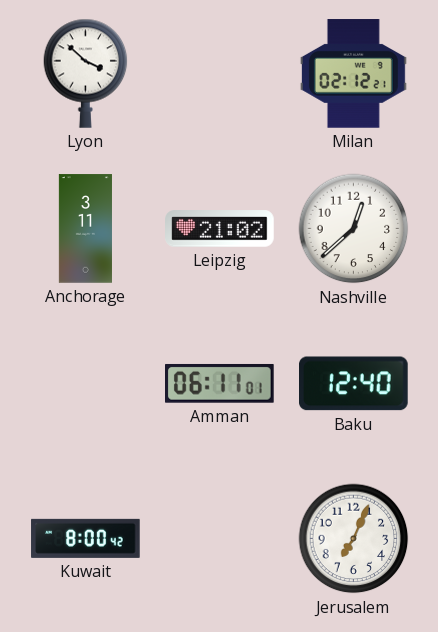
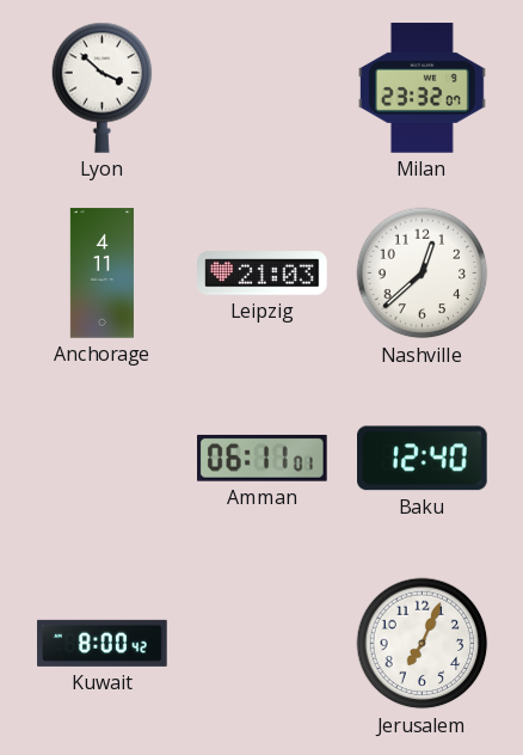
Milan: 02:12 -> 23:32 (422, 88)
Anchorage: 3:11 -> 4:11 (101, 274)
Leipzig: 21:02 -> 21:03 (263, 274)
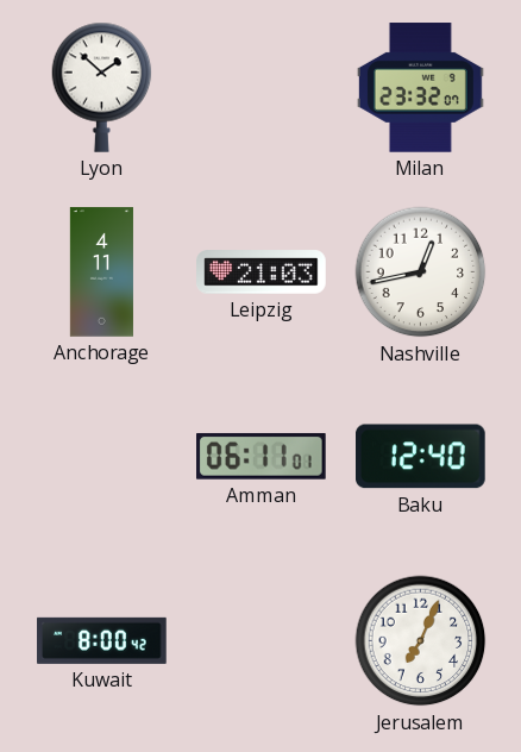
Lyon: 3:52 -> 1:52 (102, 87)
Nashville: 12:38 -> 12:43 (421, 272)
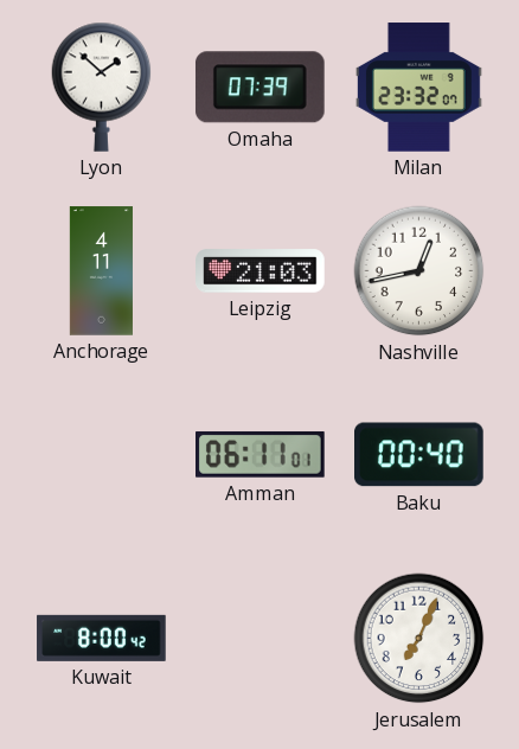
Omaha: none -> 07:39 (259, 88)
Baku: 12:40 -> 00:40 (419, 455)
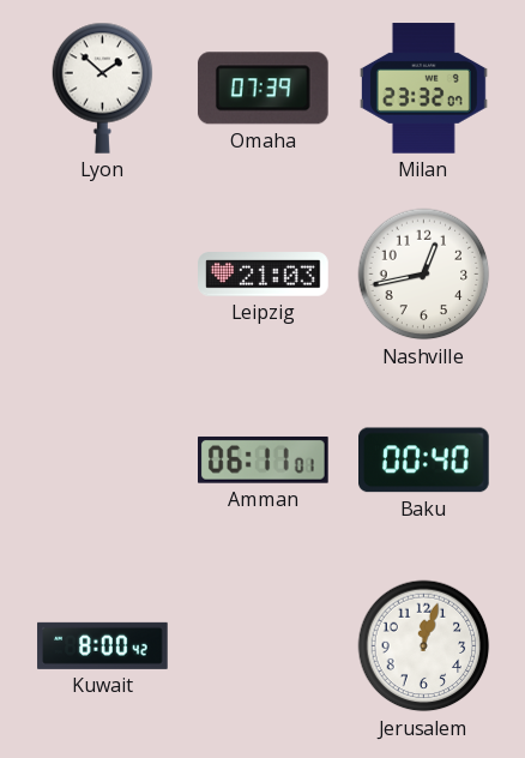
Anchorage: 4:11 -> none (101, 271)
Jerusalem: 7:04 -> 12:03 (424, 646)
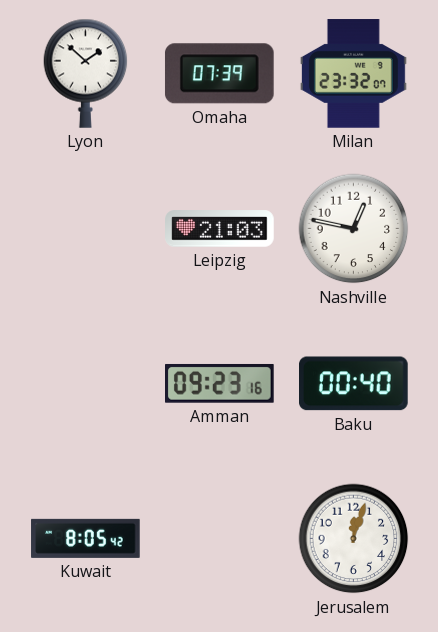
Nashville: 12:43 -> 12:47 (354, 229)
Amman: 06:11 -> 09:23 (220, 384)
Kuwait: 8:00 -> 8:05 (86, 538)
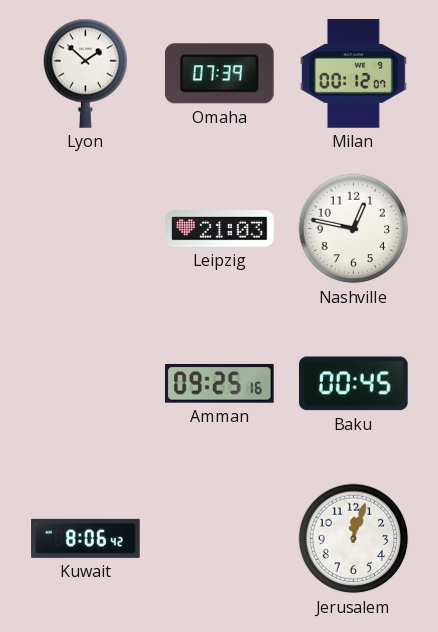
Milan: 23:32 -> 00:12 (353, 74)
Amman: 09:23 -> 09:25 (220, 384)
Baku: 00:40 -> 00:45 (354, 384)
Kuwait: 8:05 -> 8:06 (86, 538)
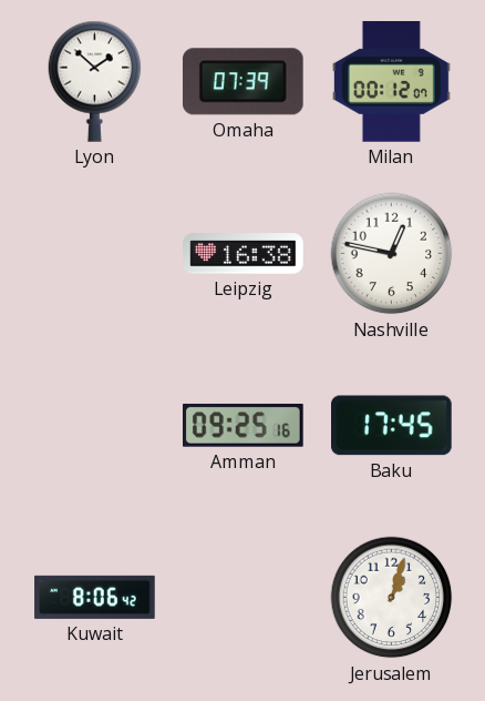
Leipzig: 21:03 -> 16:38 (244, 254)
Baku: 00:45 -> 17:45 (392, 426)
Jerusalem: 12:03 -> 1:03 (392, 598)
